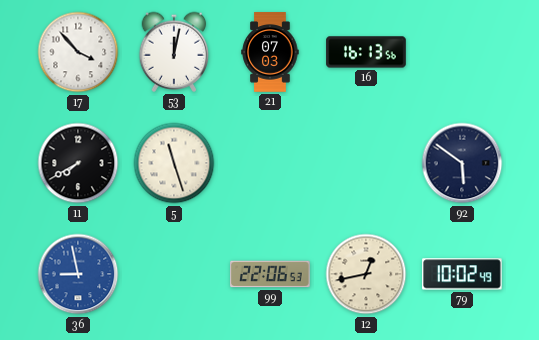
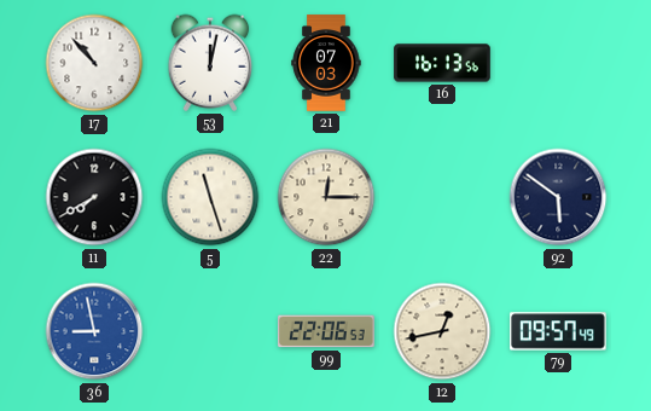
17: 3:53 -> 10:53 (94, 63)
22: none -> 12:15 (326, 197)
79: 10:02 -> 09:57 (559, 331)
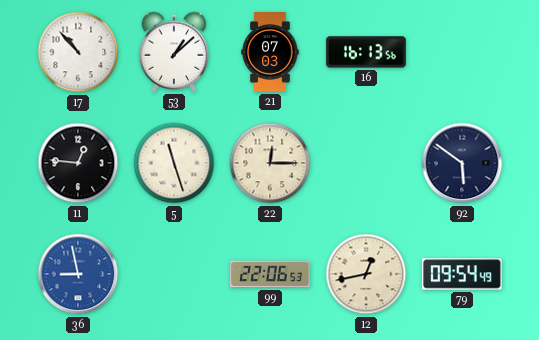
53: 12:02 -> 1:08 (174, 52)
11: 7:40 -> 12:46 (78, 163)
79: 09:57 -> 09:54 (463, 274)
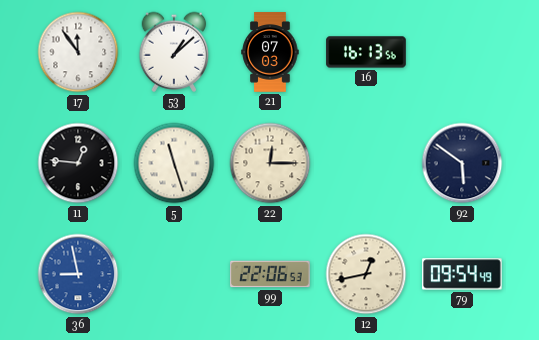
17: 10:53 -> 11:54 (78, 52)
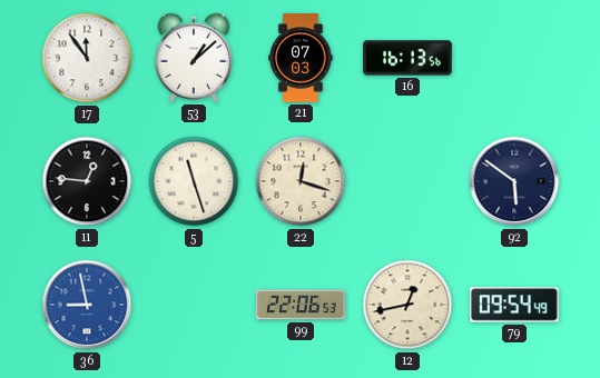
22: 12:15 -> 12:18 (301, 181)
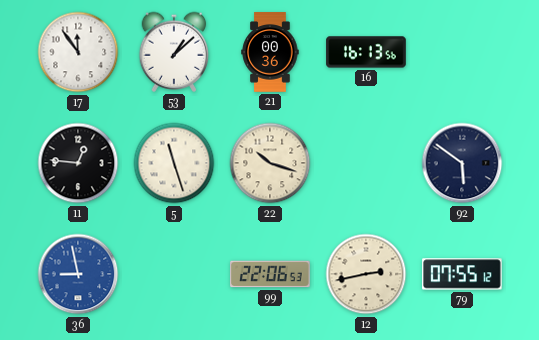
21: 07:03 -> 00:36 (270, 52)
22: 12:18 -> 10:18 (270, 163)
12: 12:43 -> 2:43 (366, 274)
79: 09:54 -> 07:55 (463, 274)
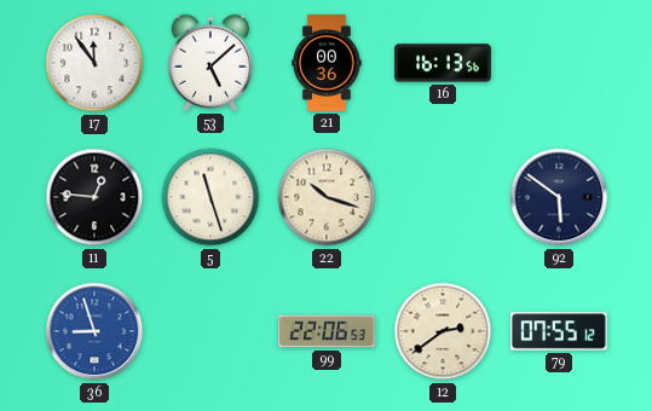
53: 1:08 -> 5:08 (210, 63)
36: 8:58 -> 8:57 (94, 331)
12: 2:43 -> 2:39 (443, 331)
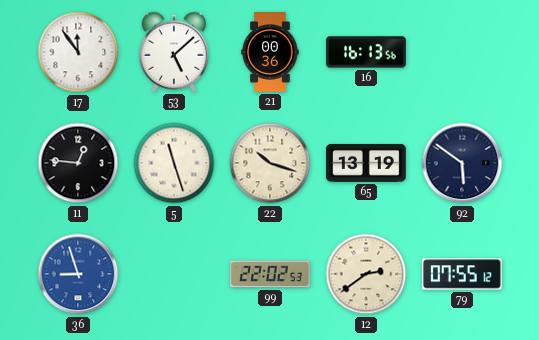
65: none -> 13:19 (366, 163)
99: 22:06 -> 22:02 (270, 274)
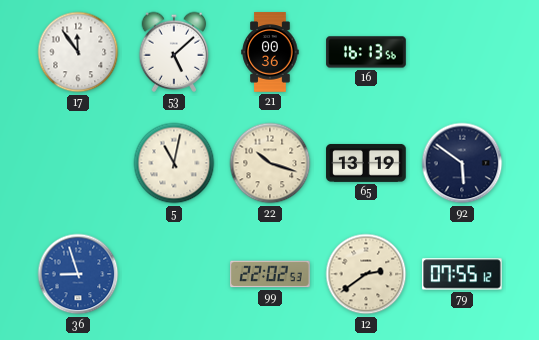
11: 12:46 -> none (78, 163)
5: 11:27 -> 11:02 (174, 163)
